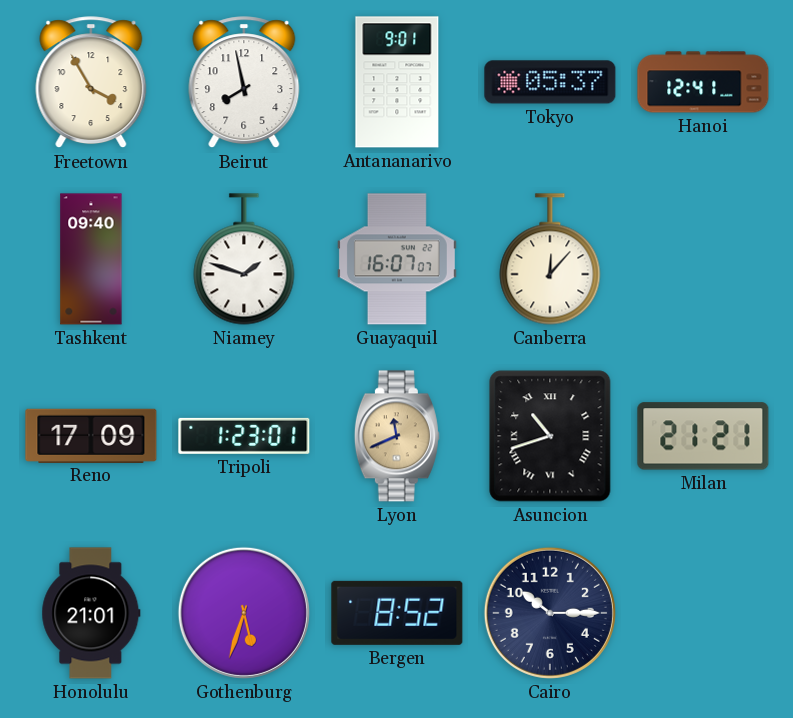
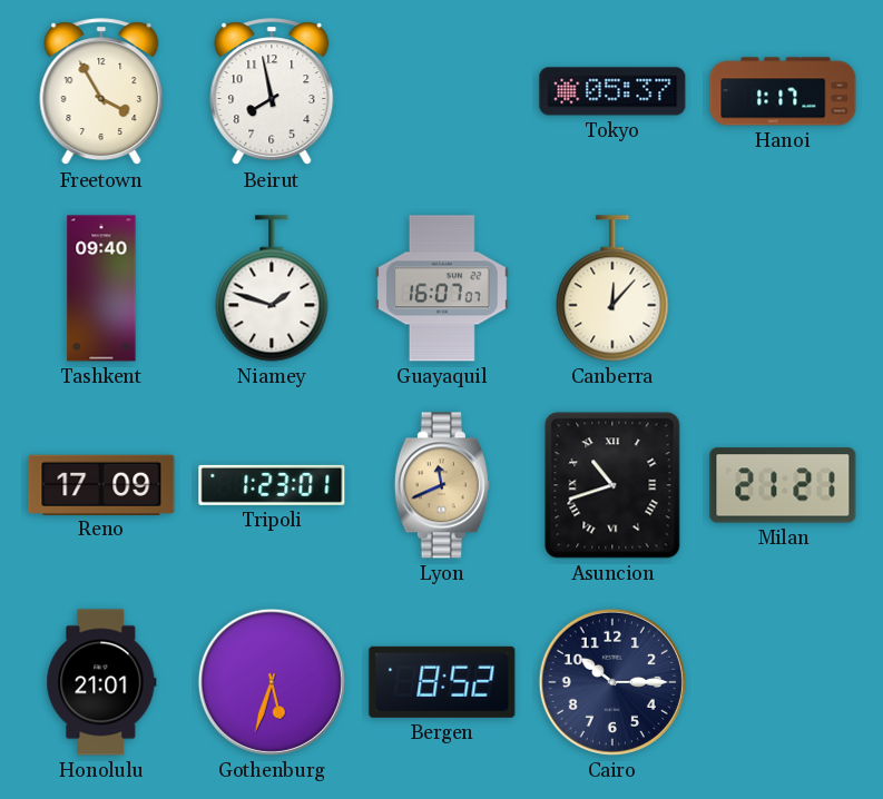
Antananarivo: 9:01 -> none (397, 82)
Hanoi: 12:41 -> 1:17 (783, 91)
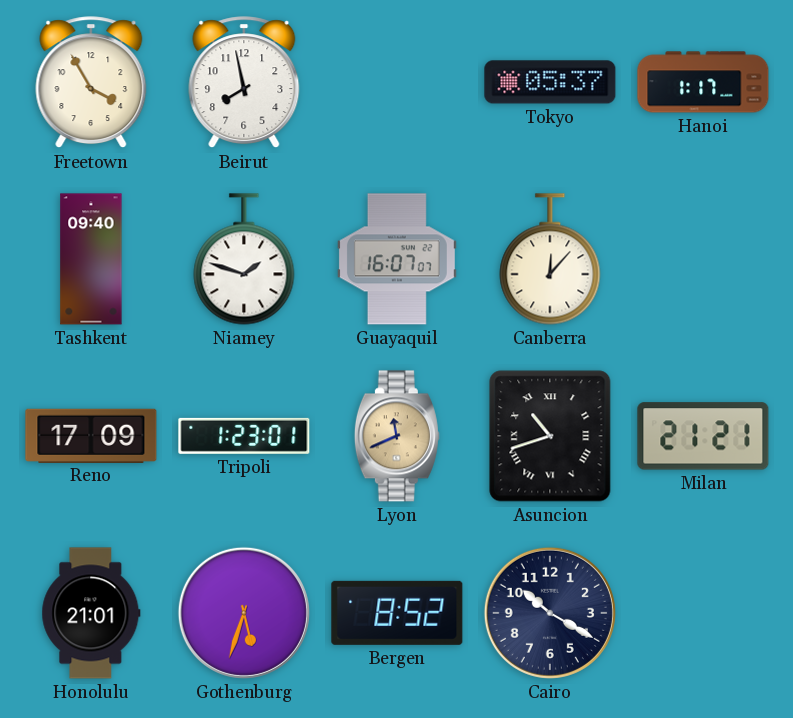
Cairo: 10:15 -> 10:20 (550, 613)
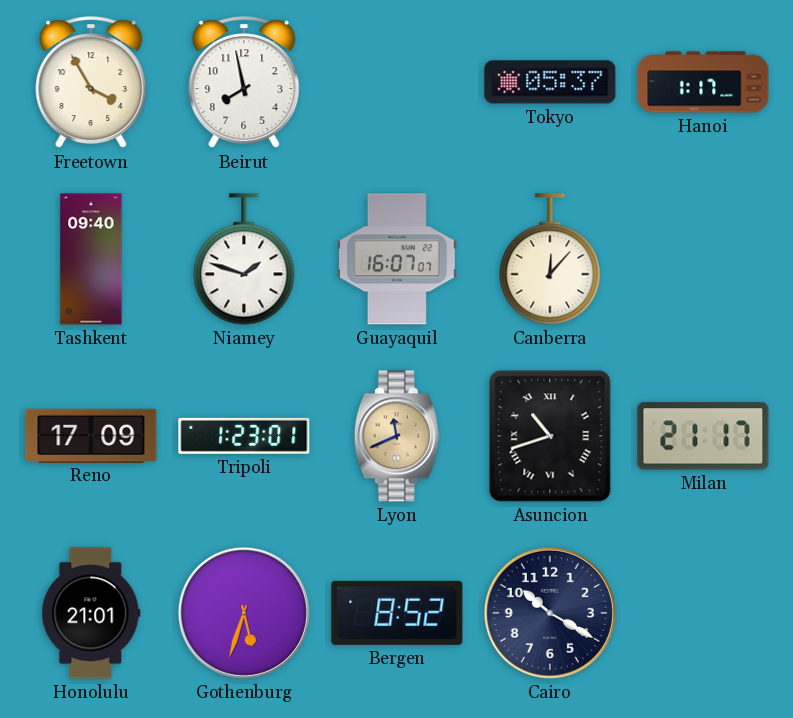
Milan: 21:21 -> 21:17 (703, 436)
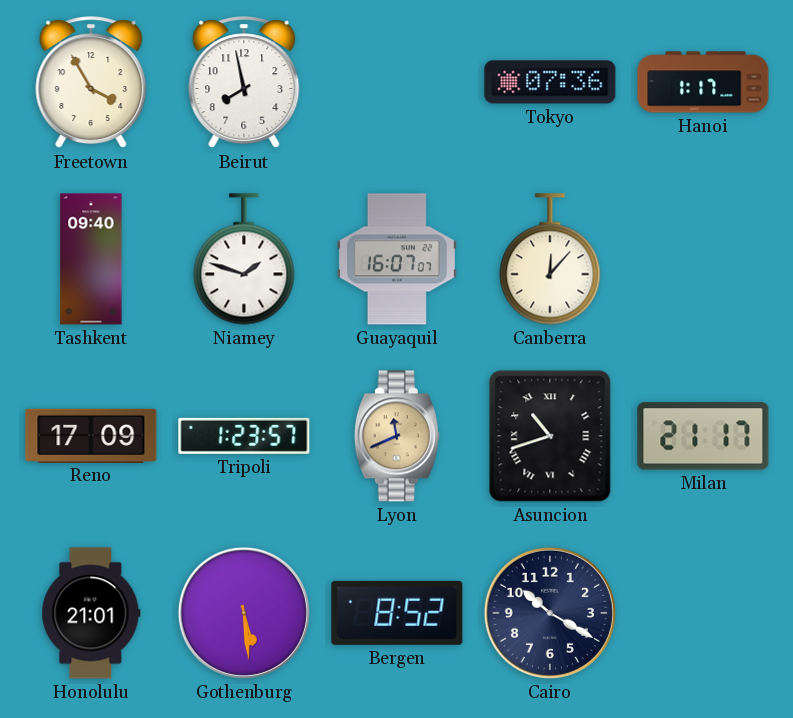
Tokyo: 05:37 -> 07:36 (550, 82)
Tripoli: 1:23:01 -> 1:23:57 (244, 436)
Gothenburg: 5:33 -> 5:29 (244, 613)
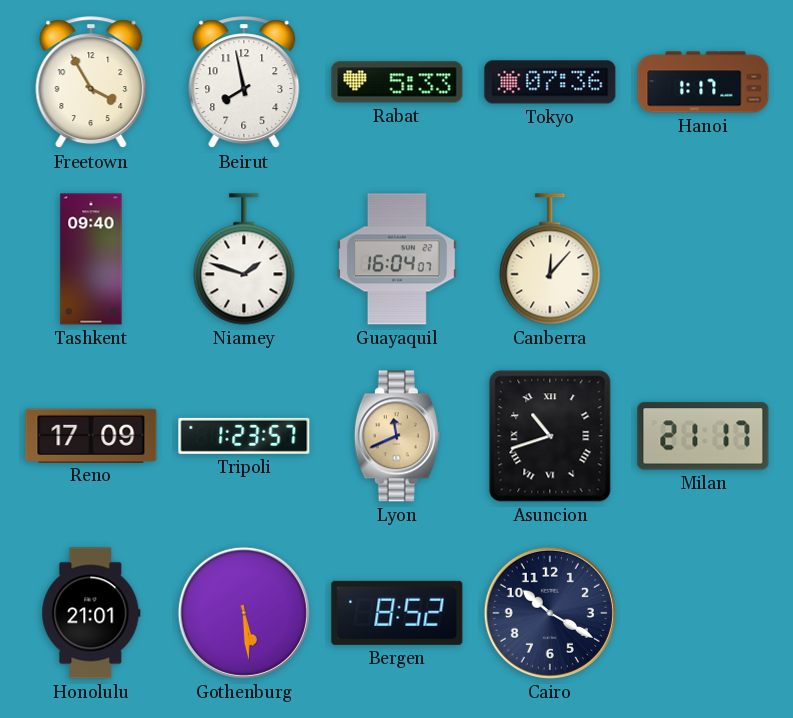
Rabat: none -> 5:33 (397, 82)
Guayaquil: 16:07 -> 16:04 (397, 259)
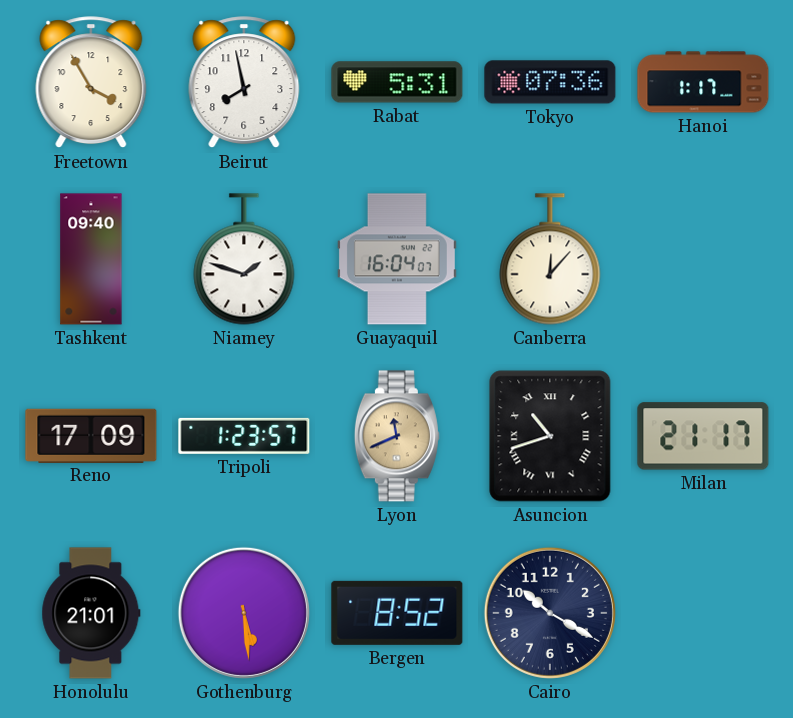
Rabat: 5:33 -> 5:31 (397, 82)
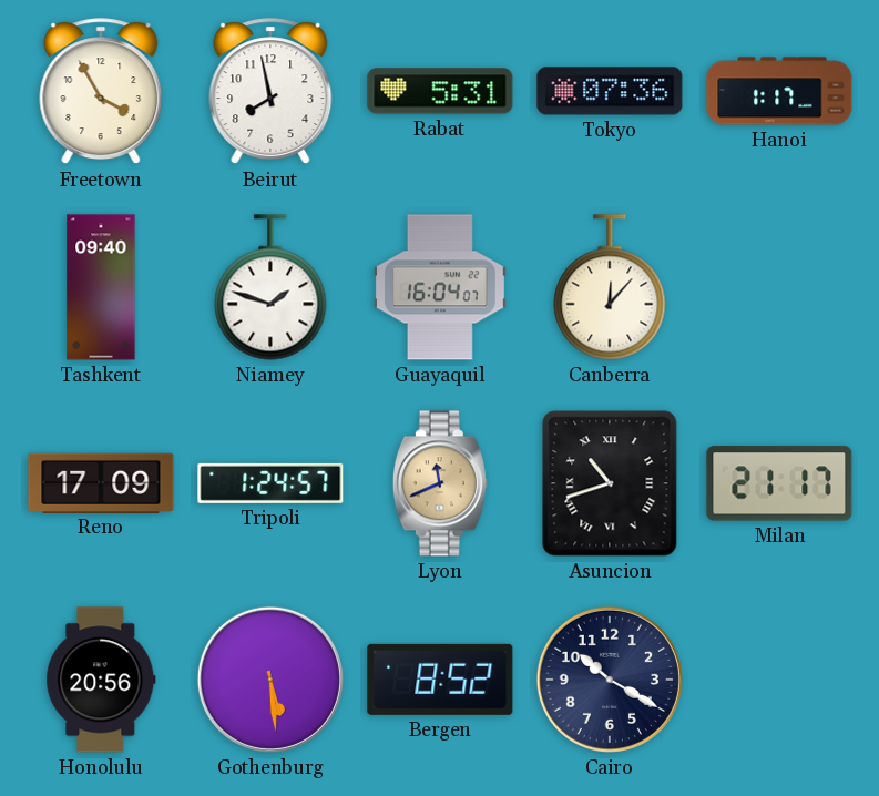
Tripoli: 1:23 -> 1:24 (270, 483)
Honolulu: 21:01 -> 20:56 (101, 680)
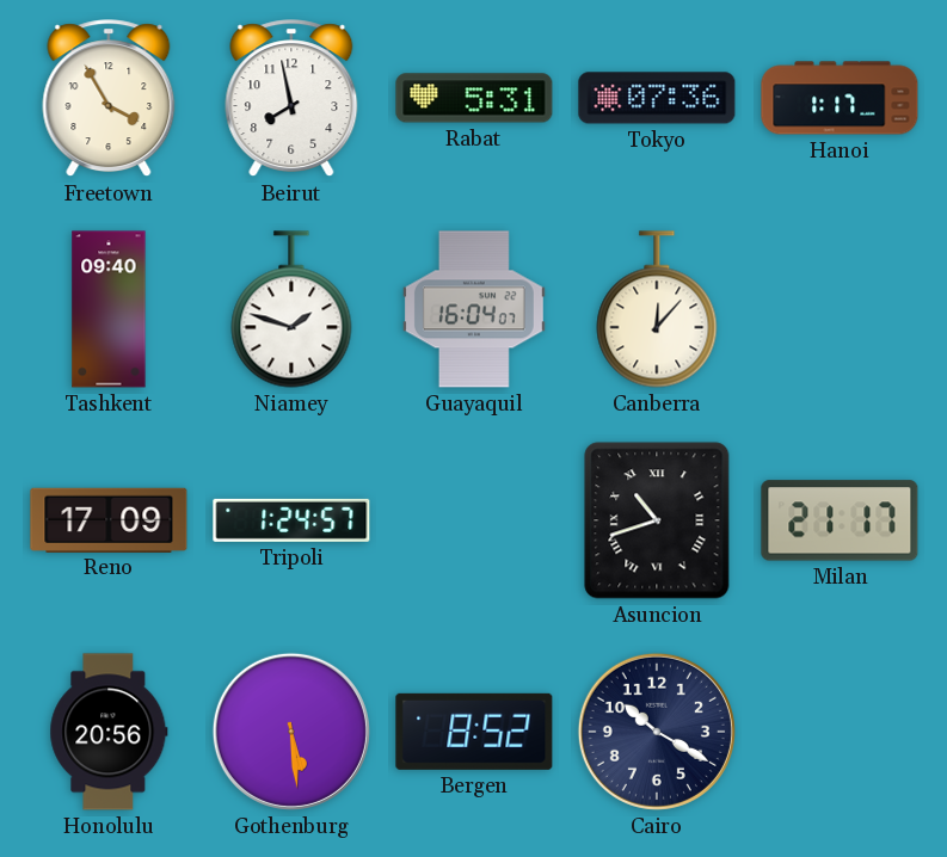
Lyon: 11:41 -> none (440, 483)
